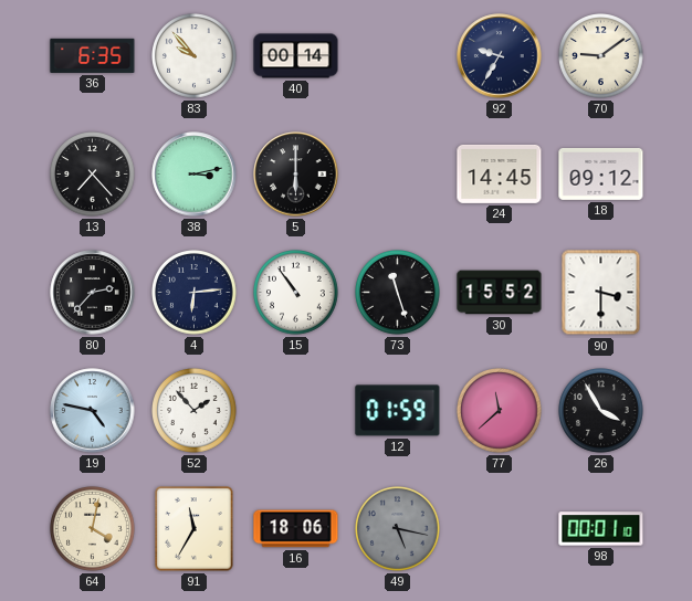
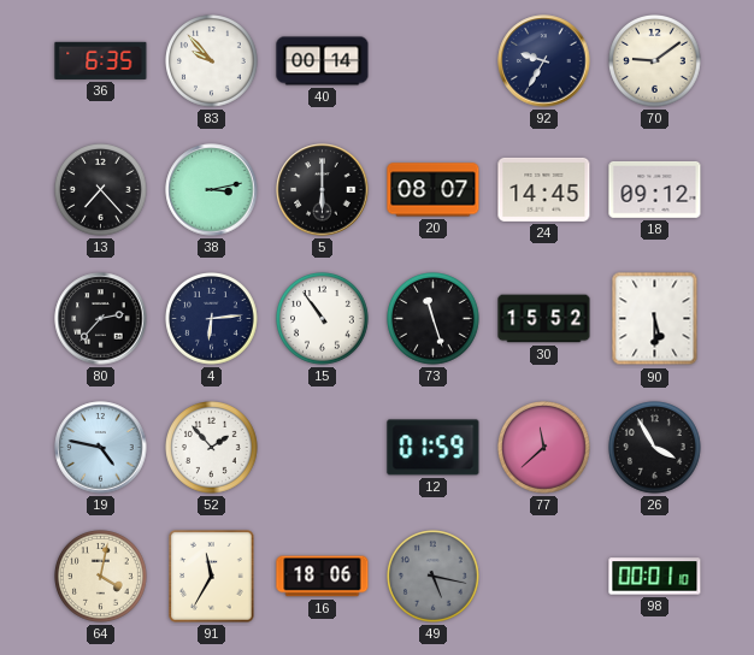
20: none -> 08:07 (434, 190)
90: 3:30 -> 5:30 (655, 319)
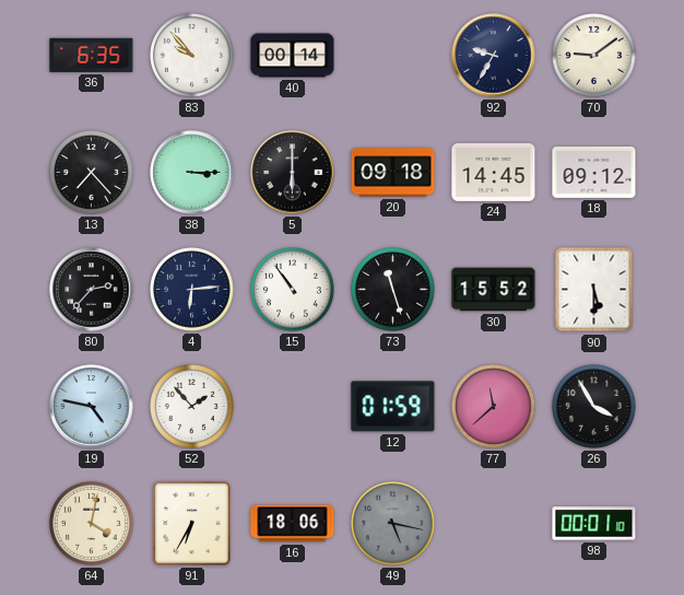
38: 3:13 -> 3:15 (192, 173)
20: 08:07 -> 09:18 (393, 173)
91: 11:35 -> 6:35 (192, 524)
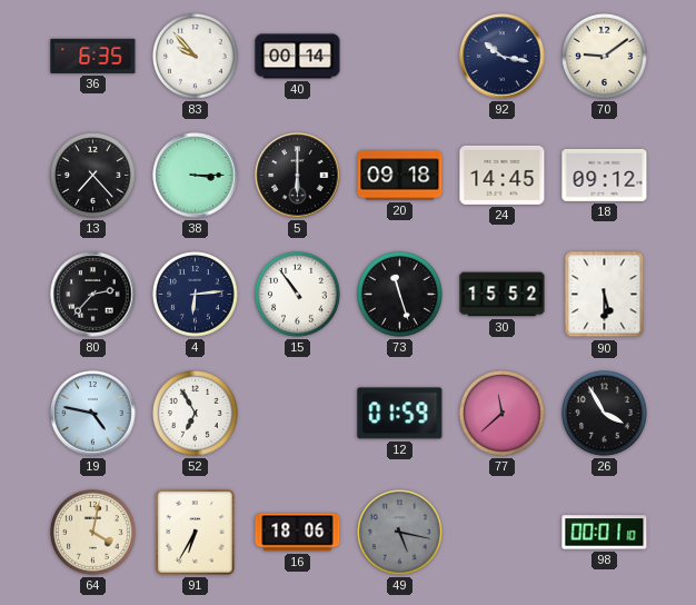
92: 9:35 -> 10:17 (503, 57)
52: 1:53 -> 6:55 (196, 414)
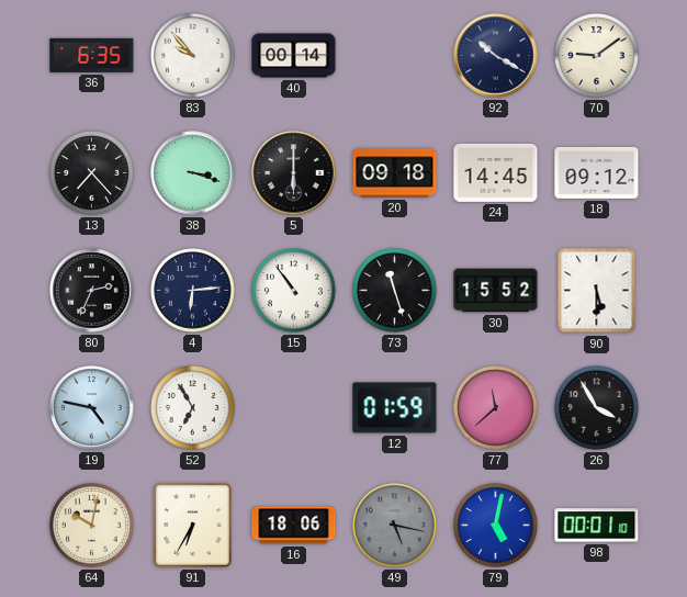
92: 10:17 -> 10:20 (496, 56)
38: 3:15 -> 3:18 (193, 173)
80: 2:37 -> 2:34 (92, 291)
64: 4:02 -> 10:02 (92, 526)
79: none -> 5:02 (496, 526)
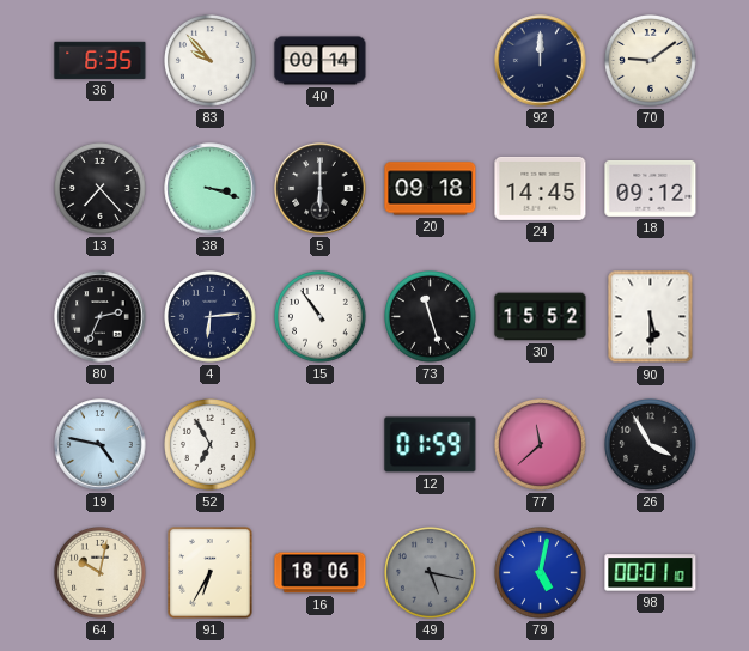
92: 10:20 -> 12:00 (541, 61)
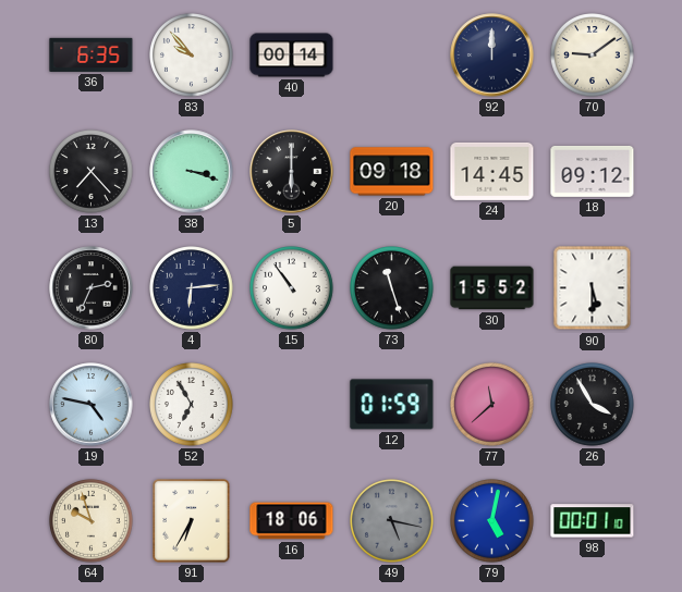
64: 10:02 -> 9:57 (92, 521)
